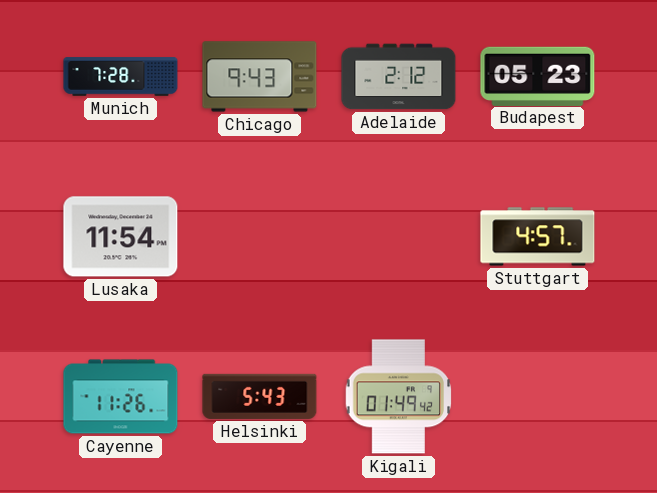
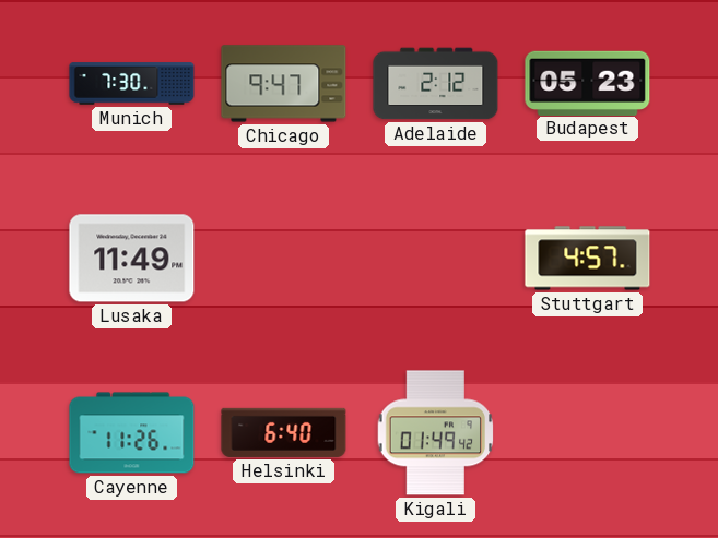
Munich: 7:28 -> 7:30 (132, 84)
Chicago: 9:43 -> 9:47 (284, 84)
Lusaka: 11:54 -> 11:49 (132, 259)
Helsinki: 5:43 -> 6:40 (284, 432)
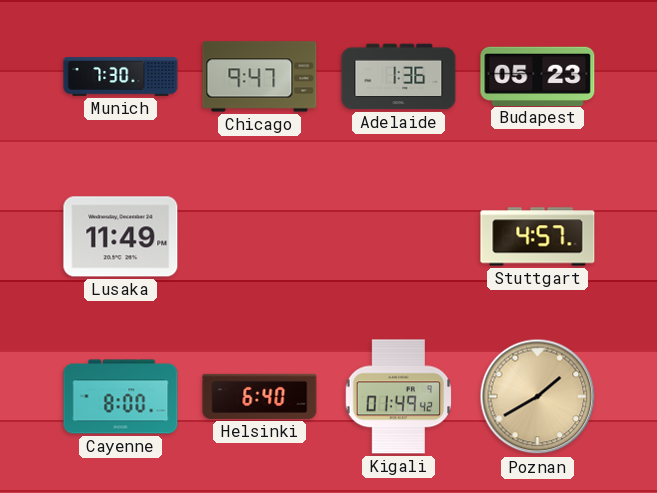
Adelaide: 2:12 -> 1:36 (399, 77)
Cayenne: 11:26 -> 8:00 (121, 397)
Poznan: none -> 1:40 (538, 397)
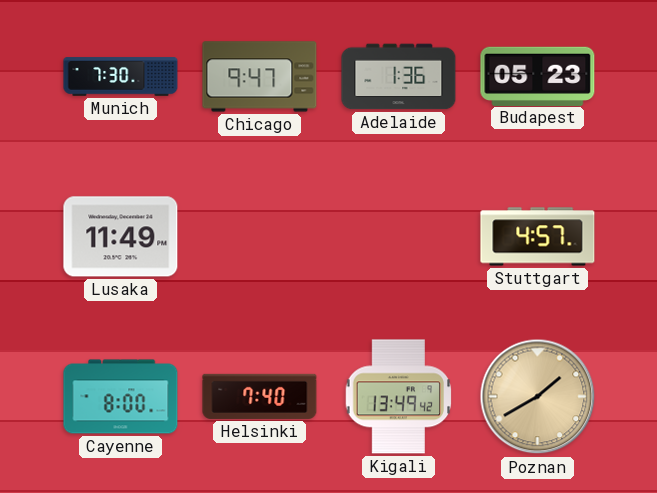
Helsinki: 6:40 -> 7:40 (260, 396)
Kigali: 01:49 -> 13:49 (399, 397)
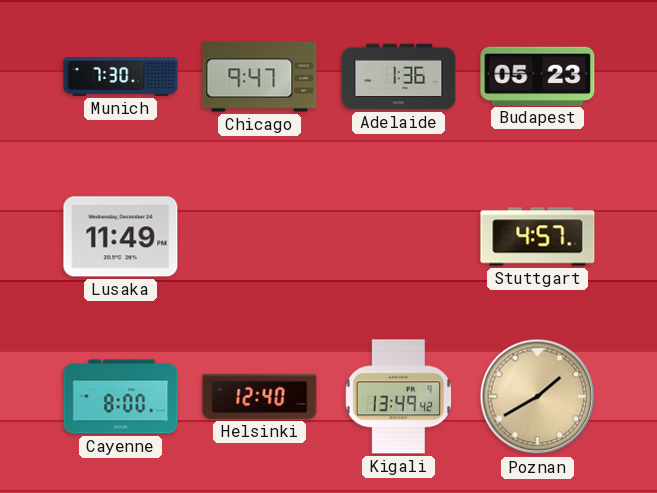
Helsinki: 7:40 -> 12:40 (260, 396)
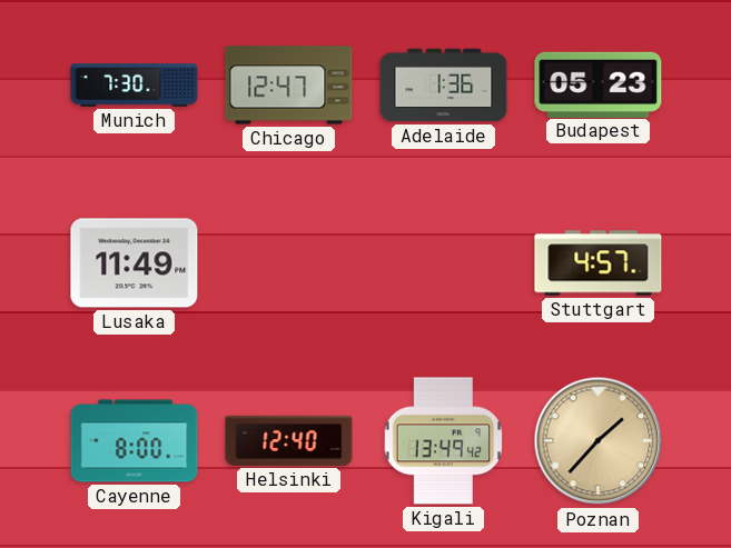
Chicago: 9:47 -> 12:47 (289, 86)
Poznan: 1:40 -> 1:37 (599, 441)
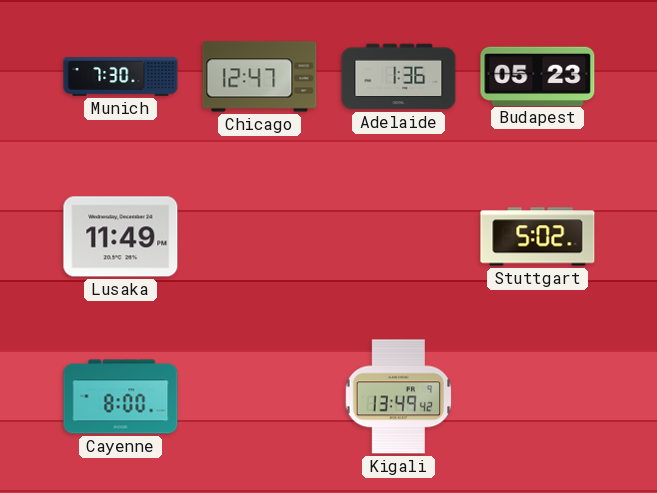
Stuttgart: 4:57 -> 5:02 (538, 237)
Helsinki: 12:40 -> none (289, 440)
Poznan: 1:37 -> none (599, 441)
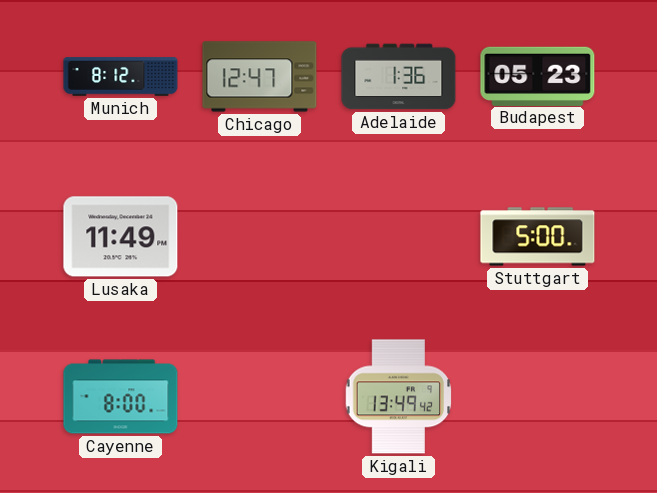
Munich: 7:30 -> 8:12 (121, 77)
Stuttgart: 5:02 -> 5:00 (538, 237)
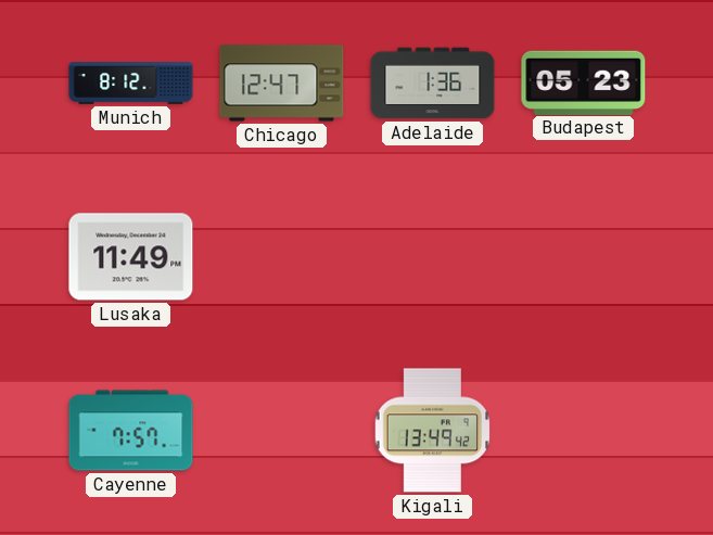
Stuttgart: 5:00 -> none (538, 237)
Cayenne: 8:00 -> 7:57 (131, 431)
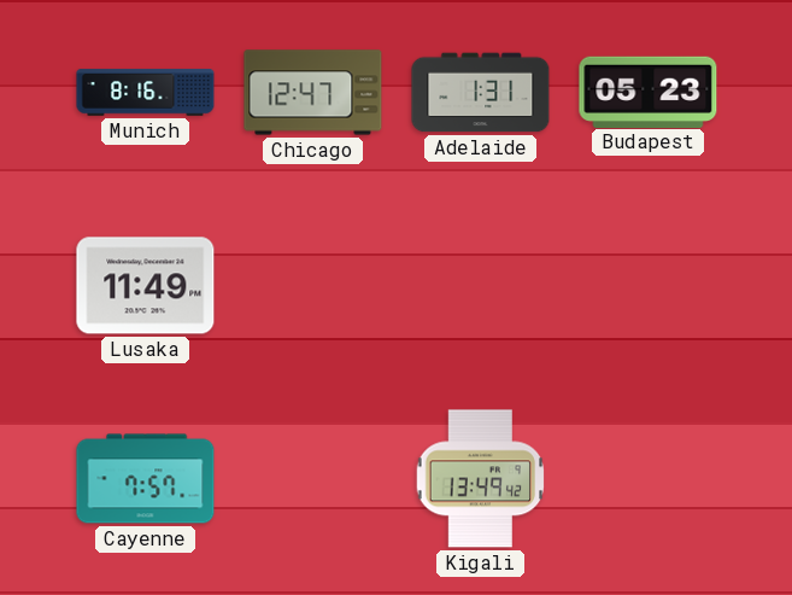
Munich: 8:12 -> 8:16 (146, 93)
Adelaide: 1:36 -> 1:31 (481, 93)
